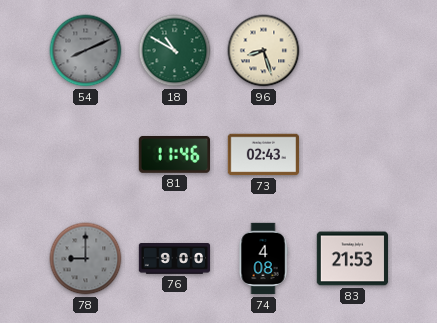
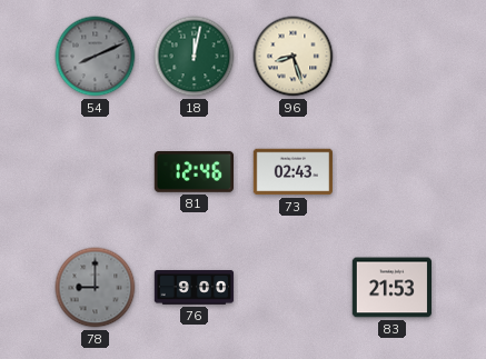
18: 10:50 -> 12:02 (195, 57)
81: 11:46 -> 12:46 (194, 172)
74: 4:08 -> none (263, 259)
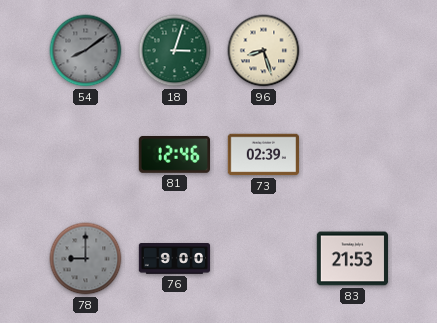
54: 8:11 -> 8:09 (86, 51)
18: 12:02 -> 3:03 (175, 51)
73: 02:43 -> 02:39 (263, 155)
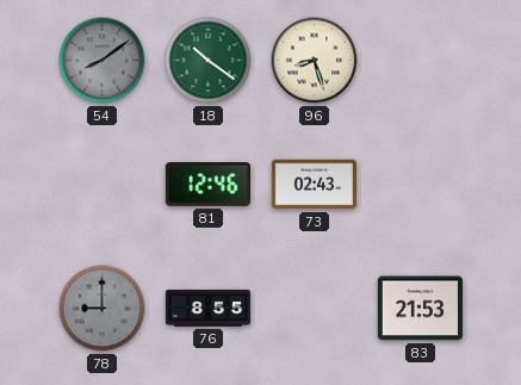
18: 3:03 -> 10:21 (209, 61)
73: 02:39 -> 02:43 (314, 185)
76: 9:00 -> 8:55 (209, 309)
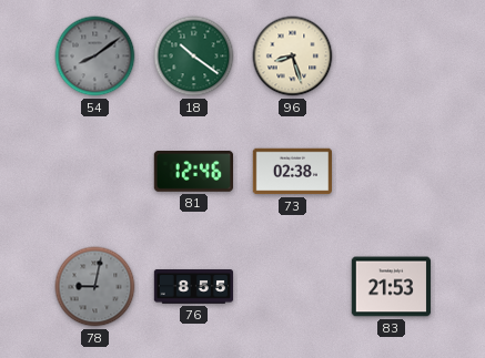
73: 02:43 -> 02:38 (292, 172)
78: 9:00 -> 9:02 (95, 287)
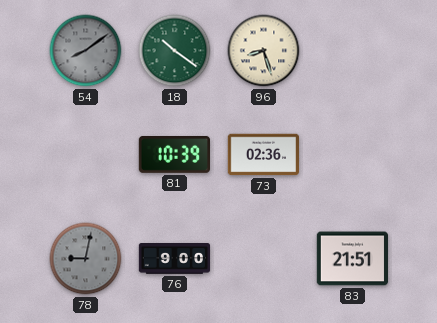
81: 12:46 -> 10:39 (174, 155)
73: 02:38 -> 02:36 (263, 155)
76: 8:55 -> 9:00 (175, 259)
83: 21:53 -> 21:51 (352, 259)
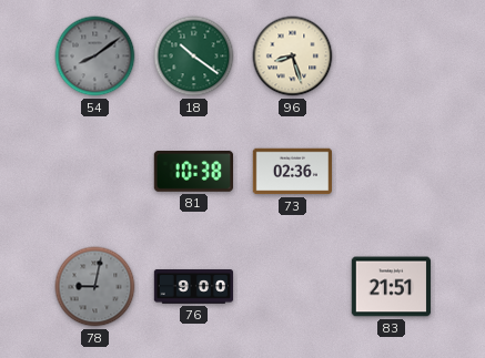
81: 10:39 -> 10:38 (193, 172)
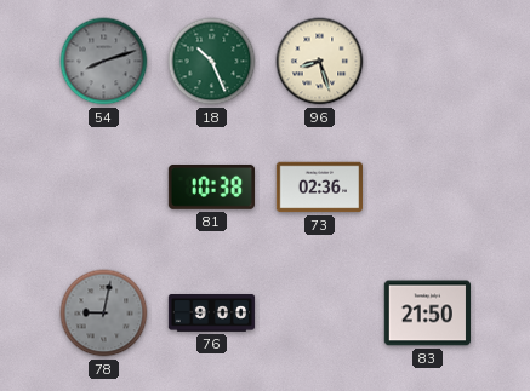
54: 8:09 -> 8:12 (104, 62)
18: 10:21 -> 10:26 (212, 62)
83: 21:51 -> 21:50 (427, 314)
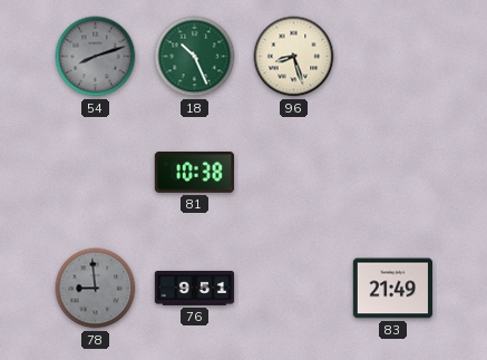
73: 02:36 -> none (319, 188)
78: 9:02 -> 8:59 (96, 289)
76: 9:00 -> 9:51 (195, 289)
83: 21:50 -> 21:49 (392, 289)
